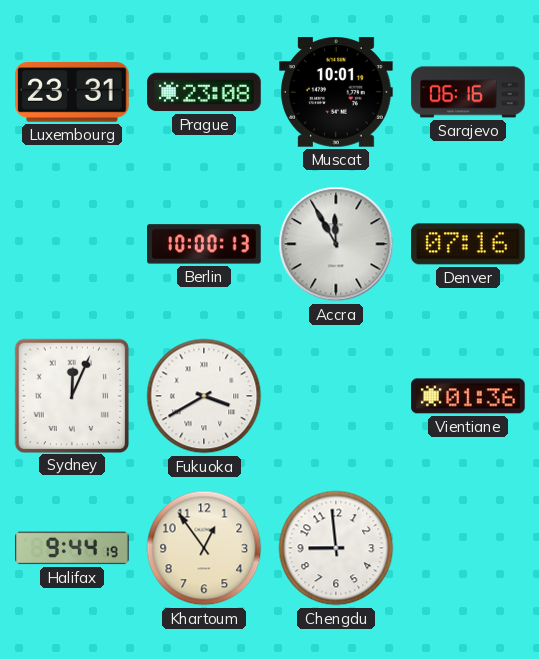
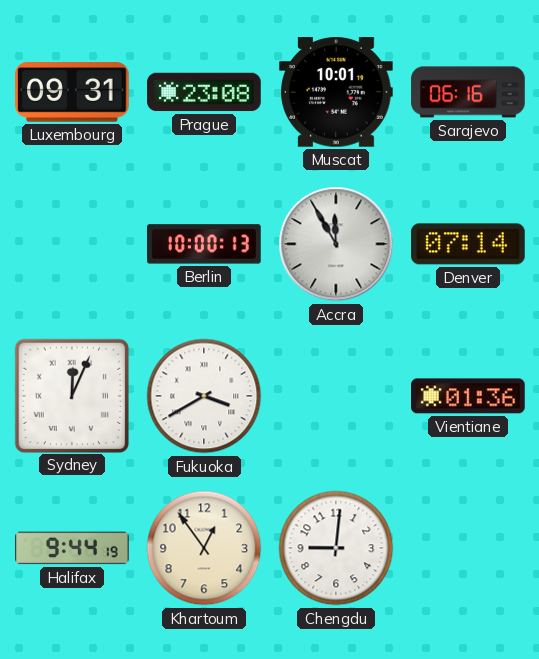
Luxembourg: 23:31 -> 09:31 (72, 92)
Denver: 07:16 -> 07:14 (468, 244)
Chengdu: 8:59 -> 9:01 (336, 548)
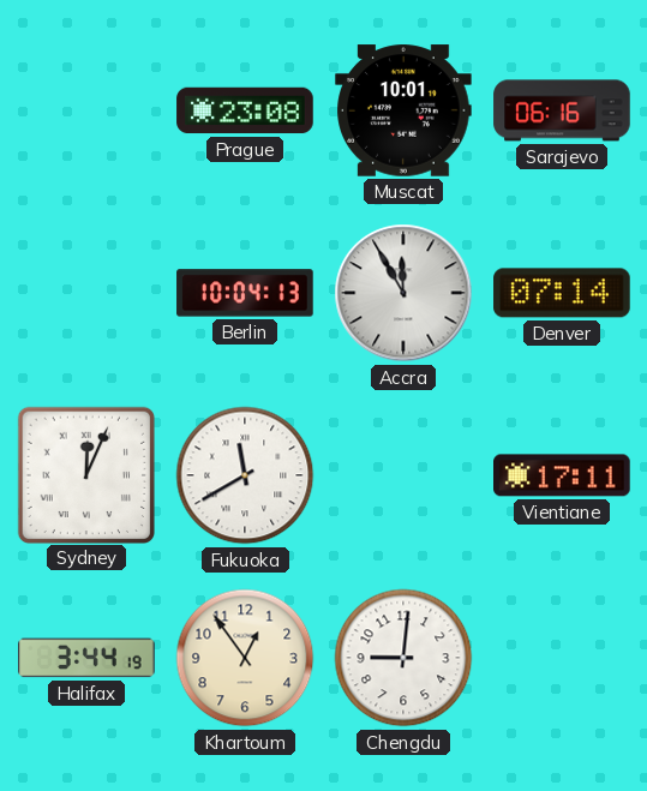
Luxembourg: 09:31 -> none (72, 92)
Berlin: 10:00 -> 10:04 (245, 293)
Fukuoka: 3:40 -> 11:40 (245, 475)
Vientiane: 01:36 -> 17:11 (562, 475)
Halifax: 9:44 -> 3:44 (86, 658)
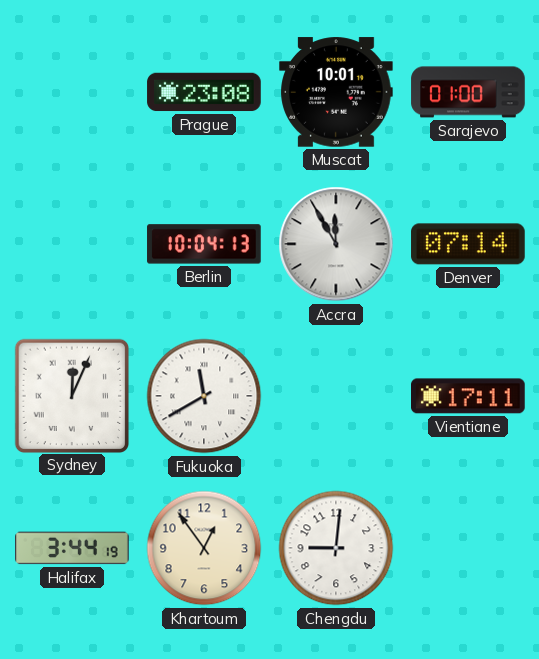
Sarajevo: 06:16 -> 01:00 (468, 92)
